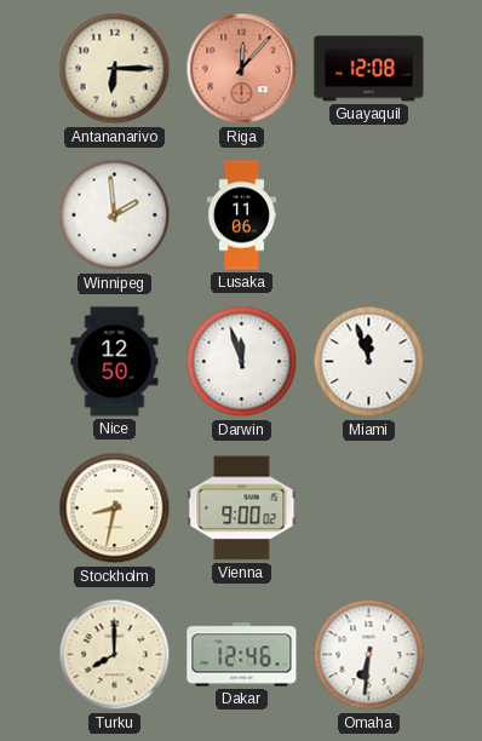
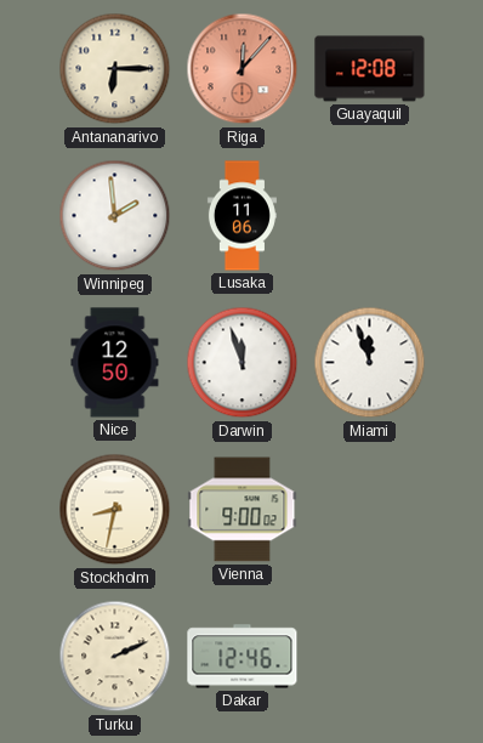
Turku: 8:00 -> 2:11 (115, 657)
Omaha: 6:31 -> none (369, 655)
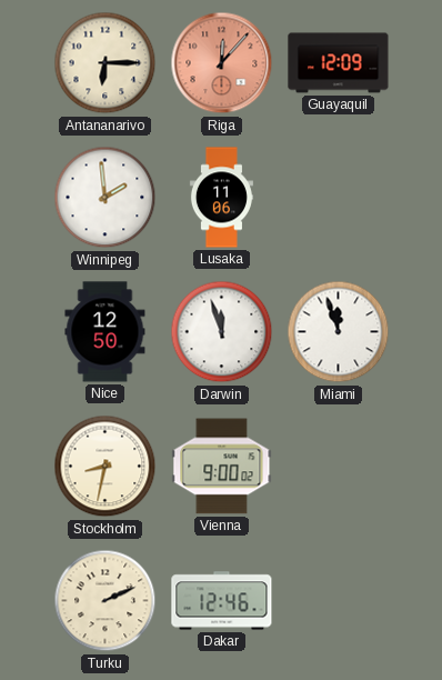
Guayaquil: 12:08 -> 12:09 (339, 63)
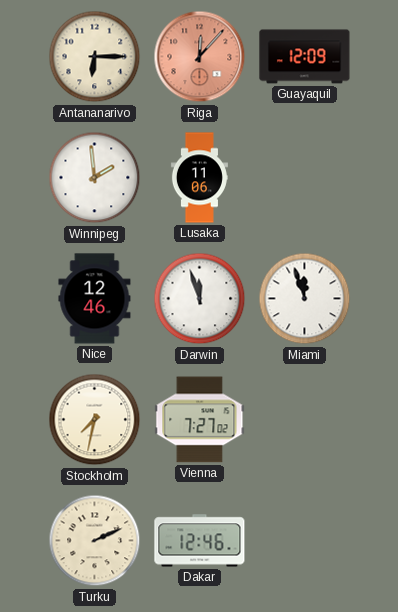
Nice: 12:50 -> 12:46 (95, 299)
Stockholm: 8:32 -> 7:32 (95, 420)
Vienna: 9:00 -> 7:27 (200, 420)
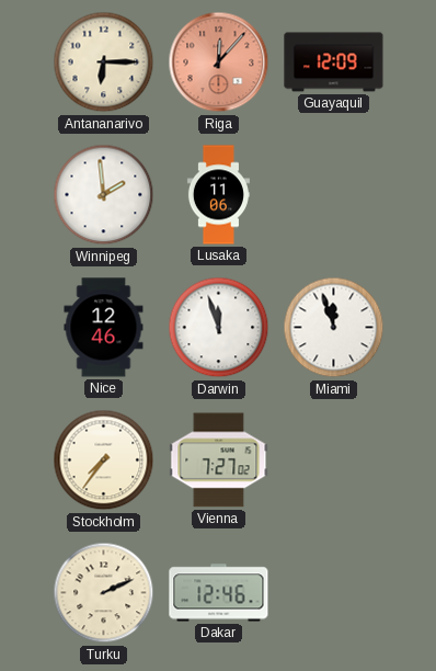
Stockholm: 7:32 -> 7:36 (104, 460)
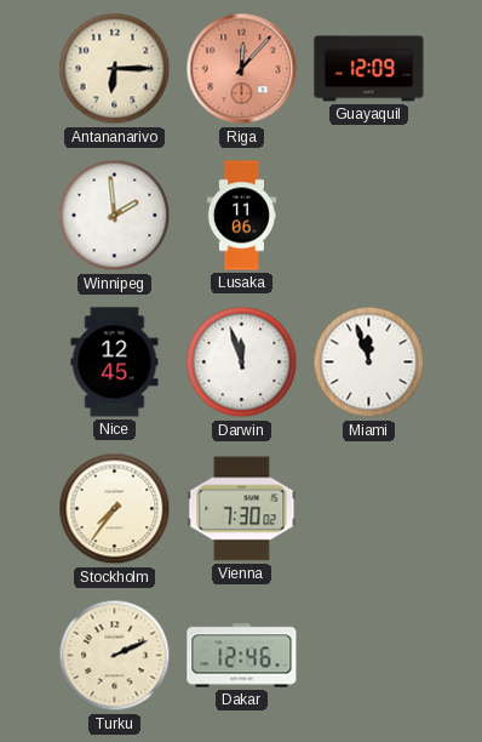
Nice: 12:46 -> 12:45 (115, 363)
Vienna: 7:27 -> 7:30 (242, 509)
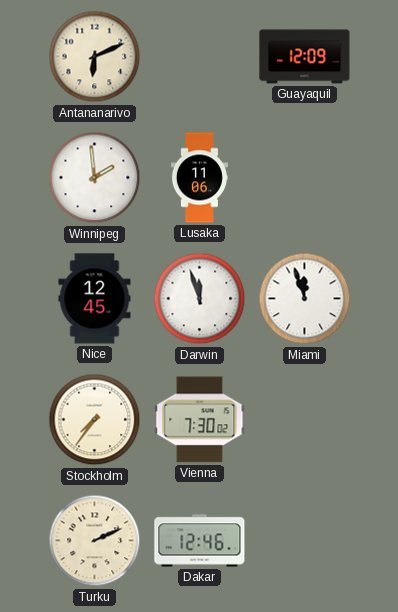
Antananarivo: 6:15 -> 6:11 (95, 57)
Riga: 12:07 -> none (242, 69)
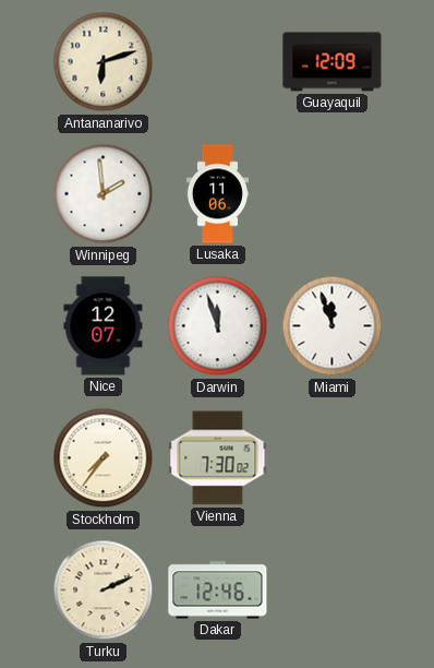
Antananarivo: 6:11 -> 6:12 (104, 62)
Nice: 12:45 -> 12:07 (104, 326)
